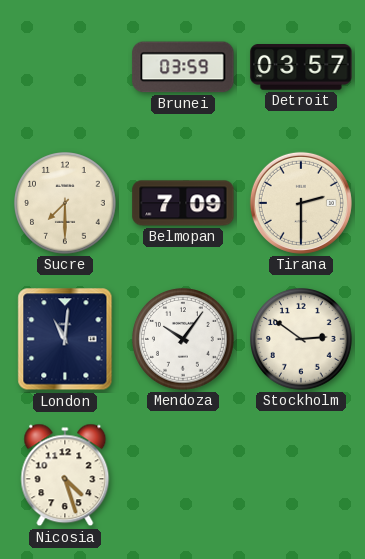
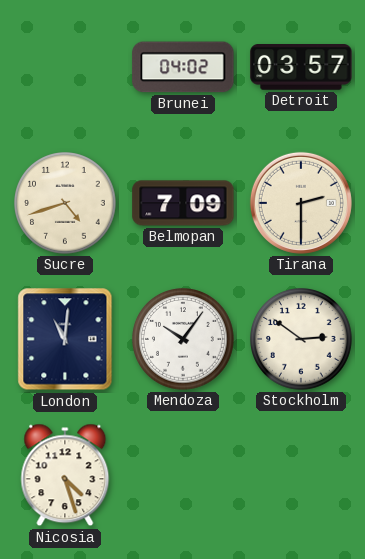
Brunei: 03:59 -> 04:02 (183, 67)
Sucre: 7:30 -> 4:42 (66, 204)
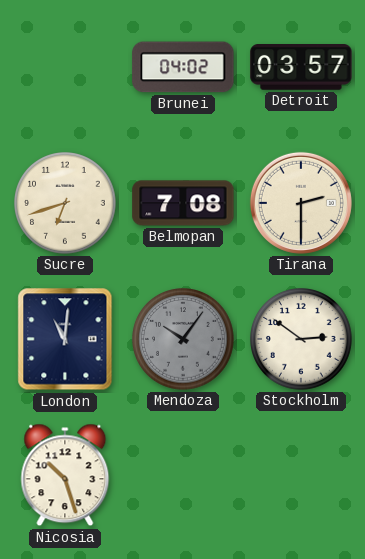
Sucre: 4:42 -> 6:42 (66, 204)
Belmopan: 7:09 -> 7:08 (183, 203)
Mendoza dial: white -> grey (184, 340)
Nicosia: 4:27 -> 10:27 (65, 475)
